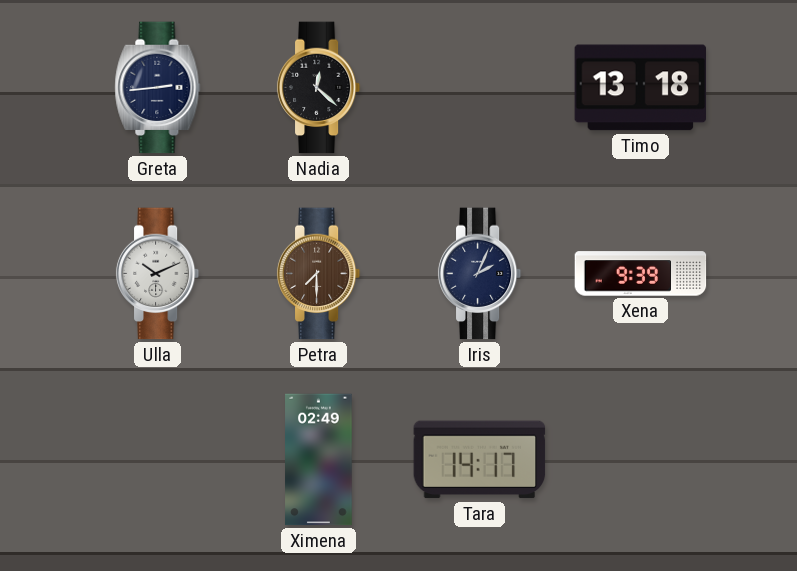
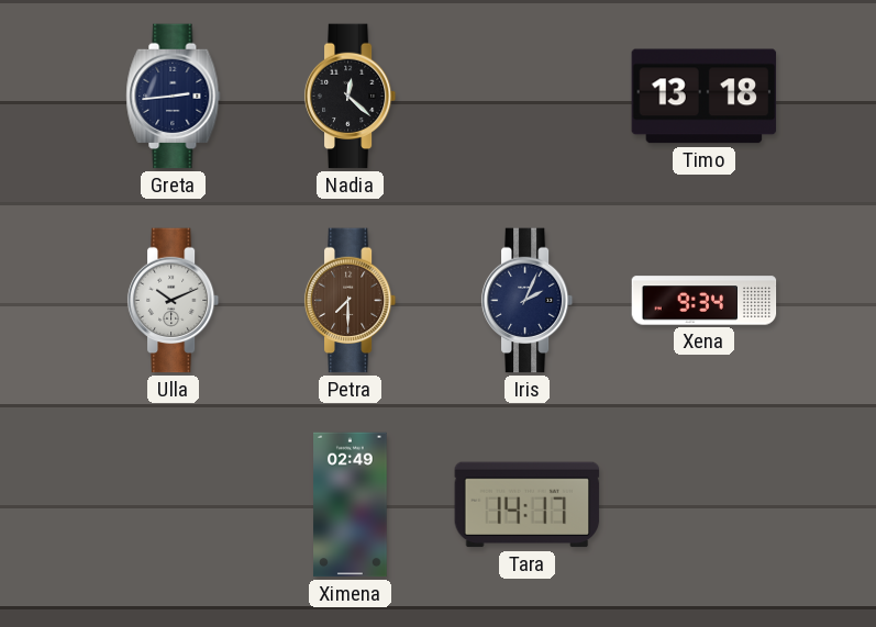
Xena: 9:39 -> 9:34 (705, 301)
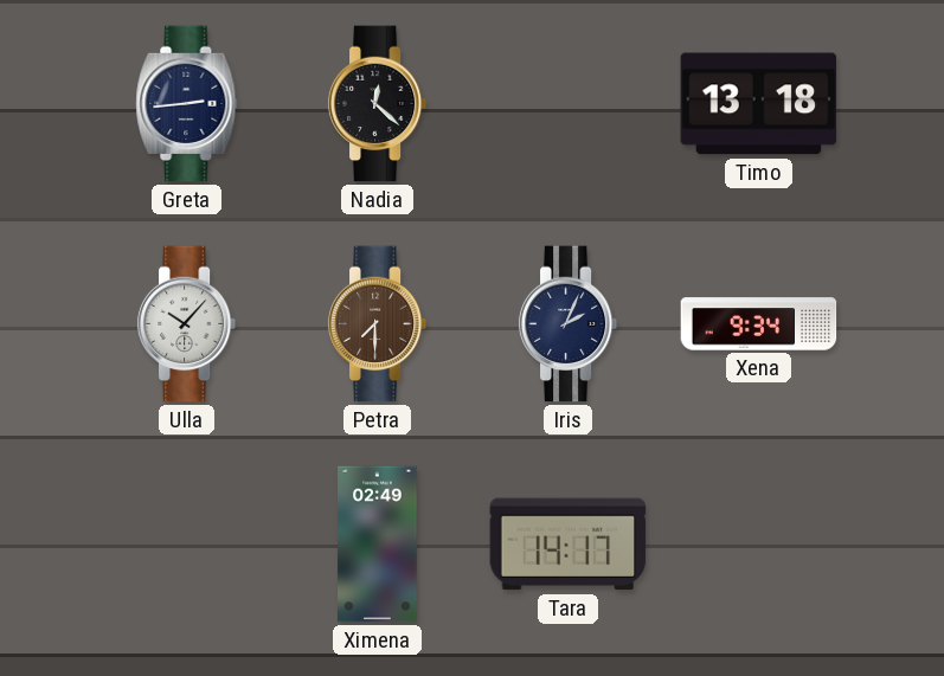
Ulla: 10:11 -> 10:07 (187, 324)
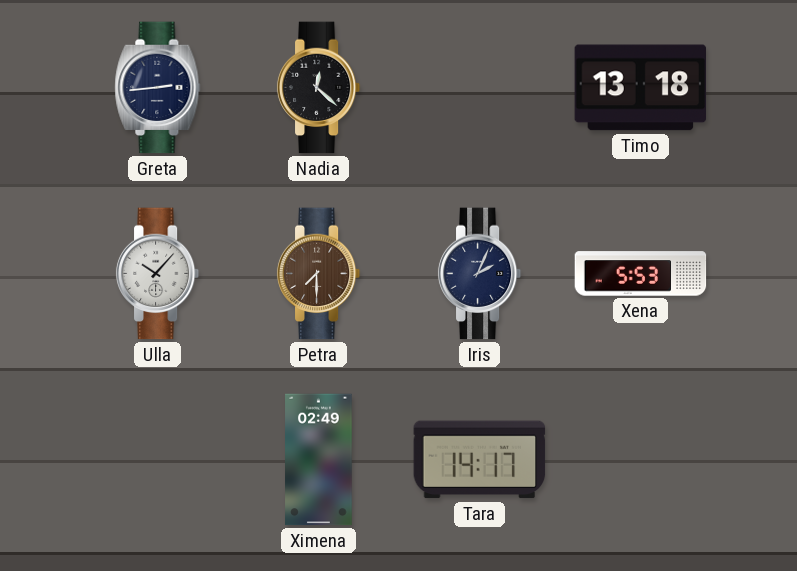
Xena: 9:34 -> 5:53 (641, 274)
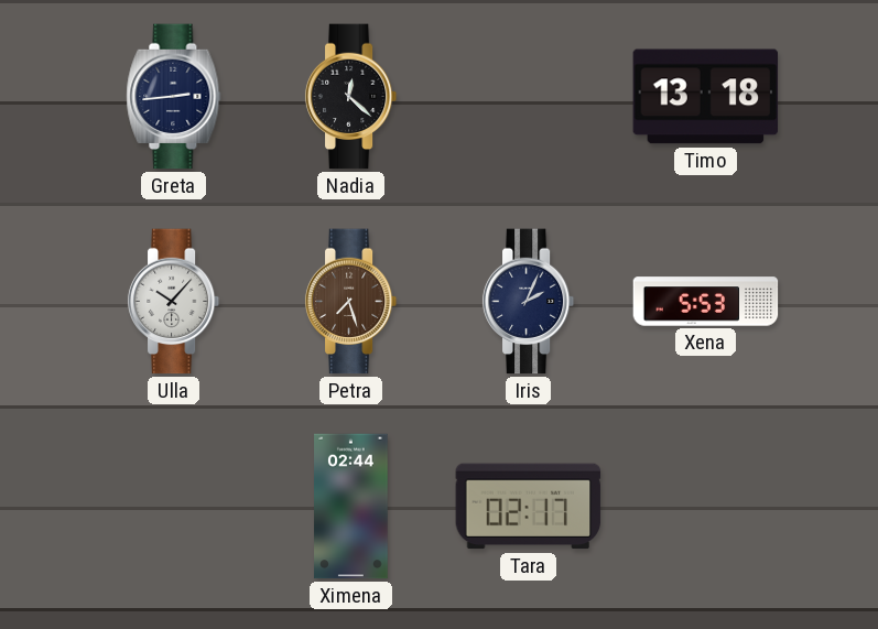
Petra: 7:30 -> 7:27 (351, 302)
Ximena: 02:49 -> 02:44 (351, 507)
Tara: 14:17 -> 02:17 (529, 507)
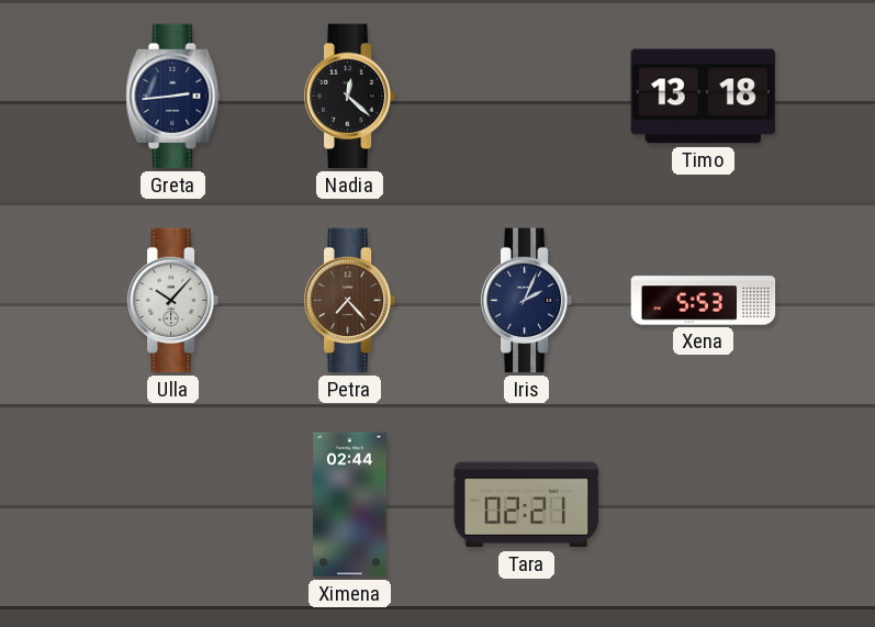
Petra: 7:27 -> 7:23 (350, 301)
Tara: 02:17 -> 02:21 (527, 505)
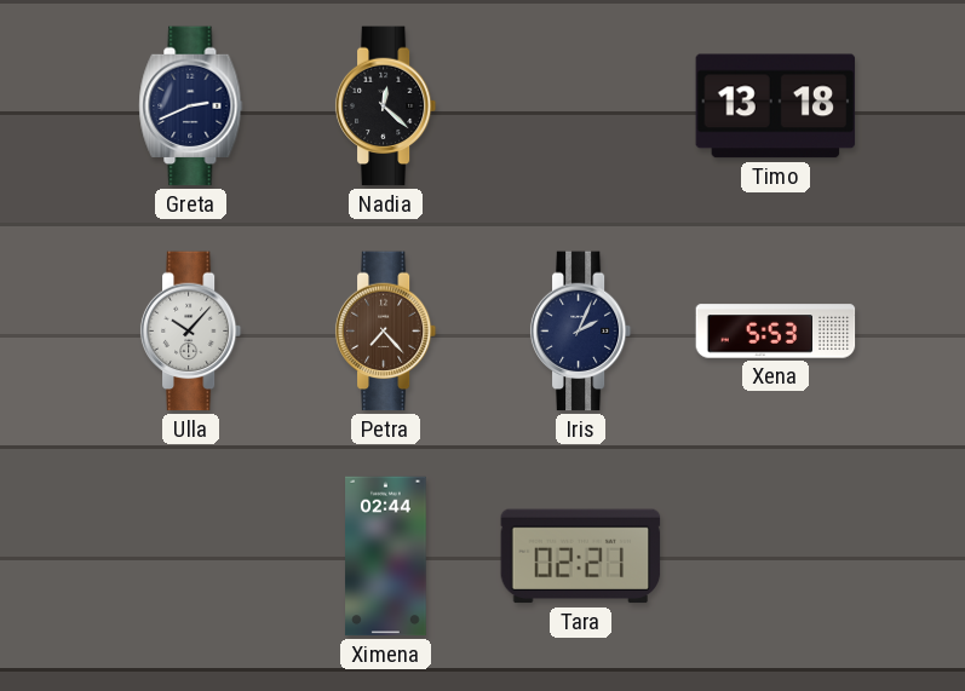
Greta: 2:44 -> 2:41 (191, 106)
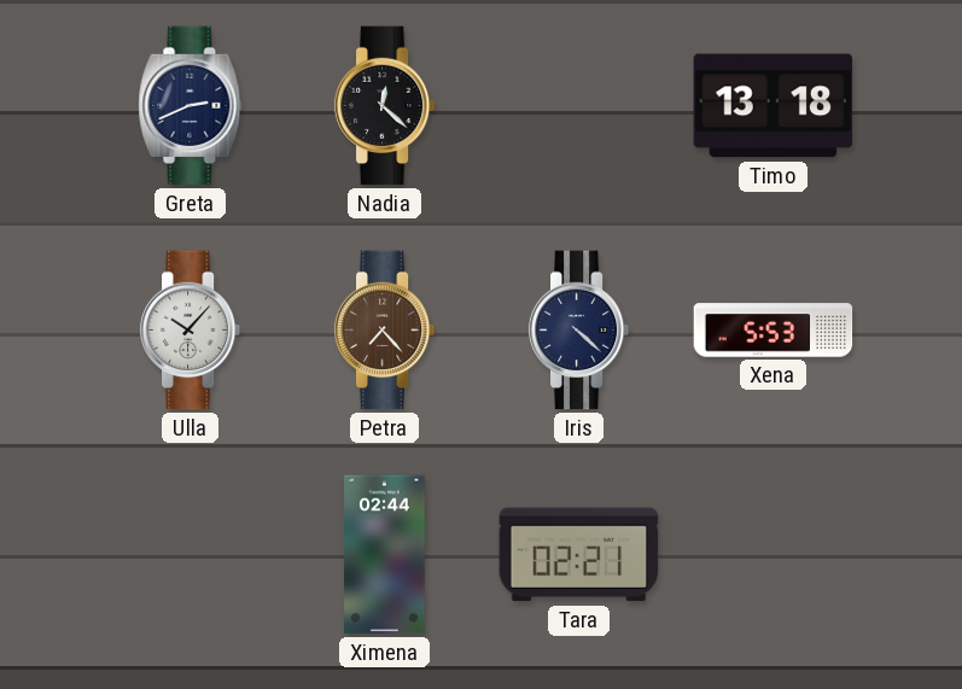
Iris: 2:04 -> 4:22 (579, 331)
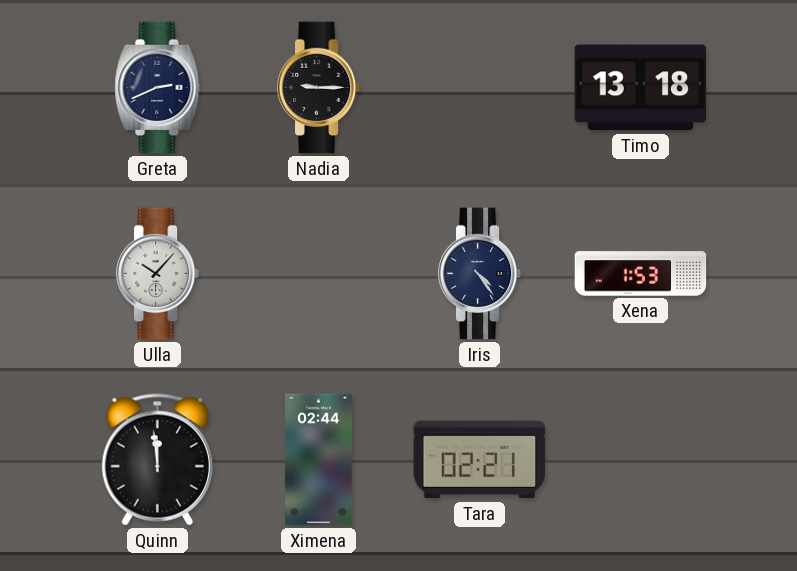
Nadia: 12:22 -> 9:15 (319, 88)
Petra: 7:23 -> none (385, 331)
Iris: 4:22 -> 4:24 (480, 274)
Xena: 5:53 -> 1:53 (641, 274)
Quinn: none -> 11:59 (157, 460)
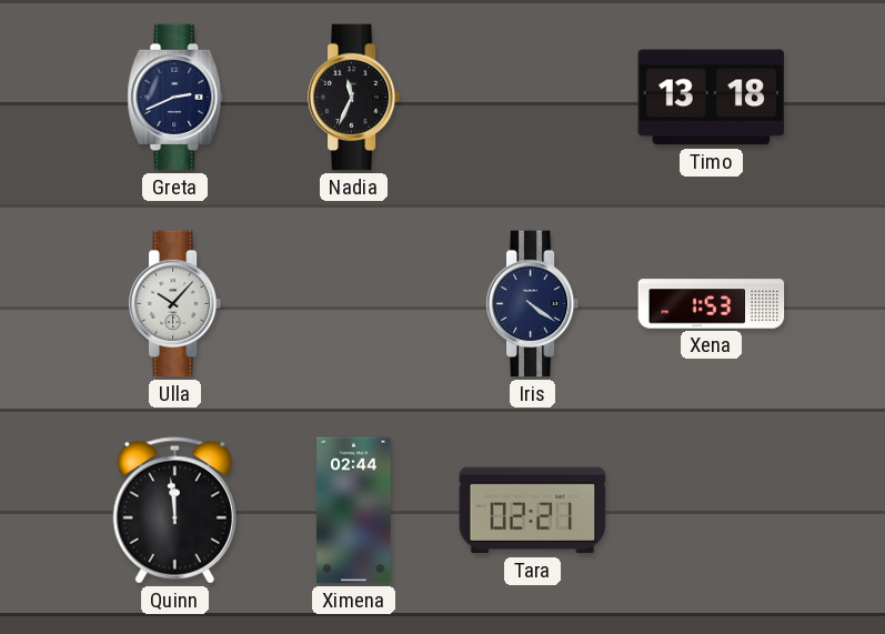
Nadia: 9:15 -> 11:34 (354, 98)
Iris: 4:24 -> 4:21 (533, 304)
